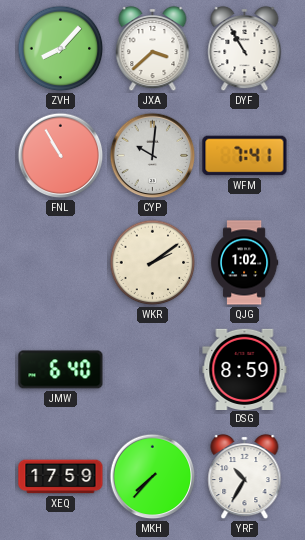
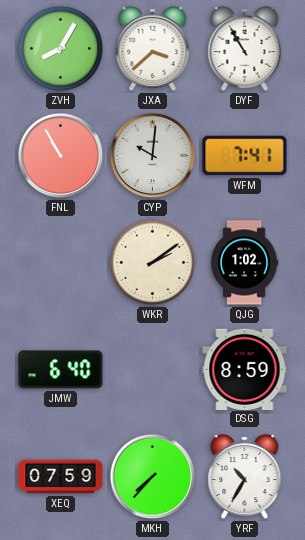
ZVH: 8:07 -> 8:05 (61, 49)
XEQ: 17:59 -> 07:59 (61, 477)
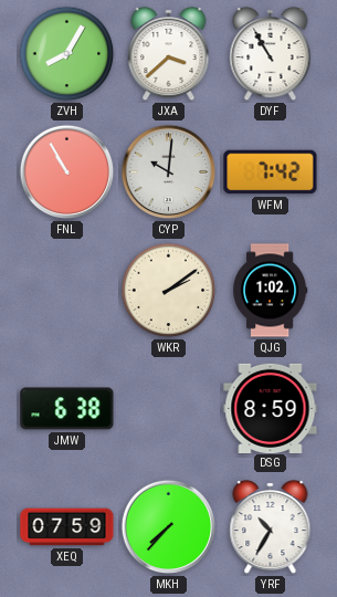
WFM: 7:41 -> 7:42 (271, 172)
JMW: 6:40 -> 6:38 (67, 409)
